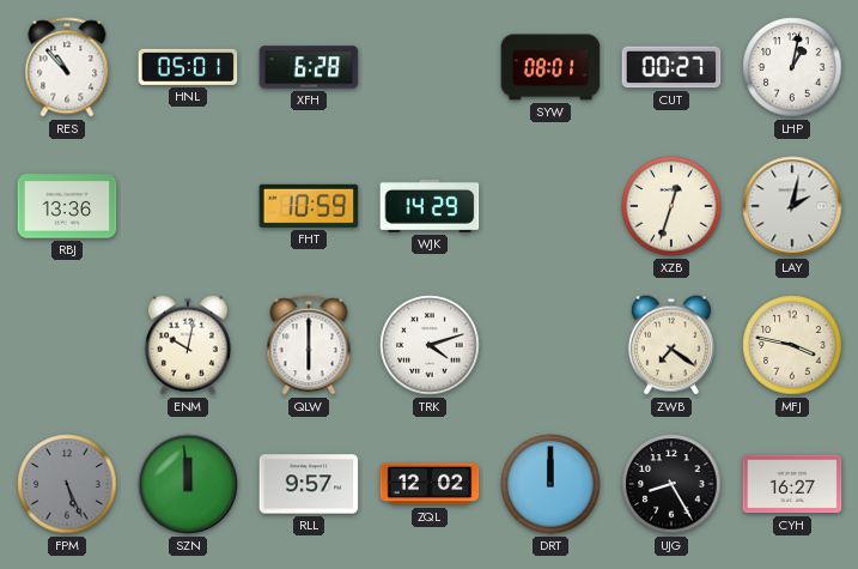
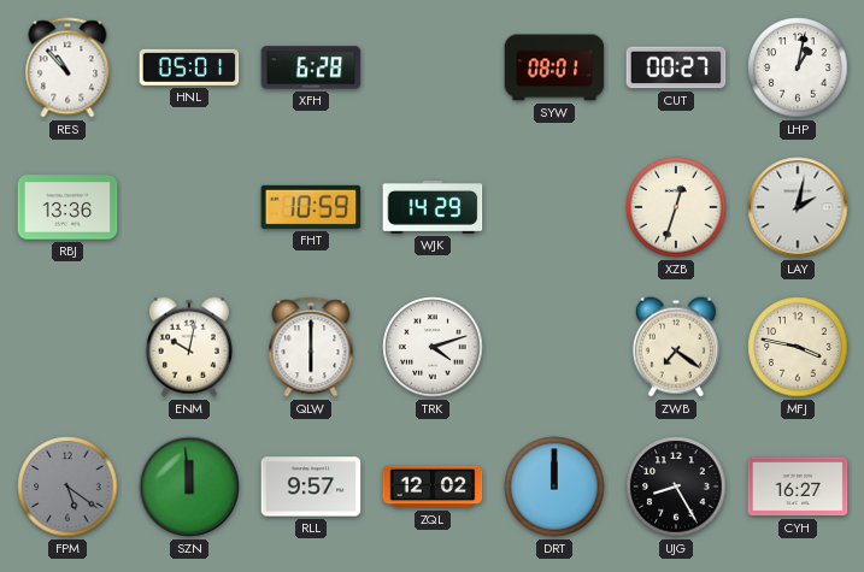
FPM: 5:26 -> 5:21 (67, 487)
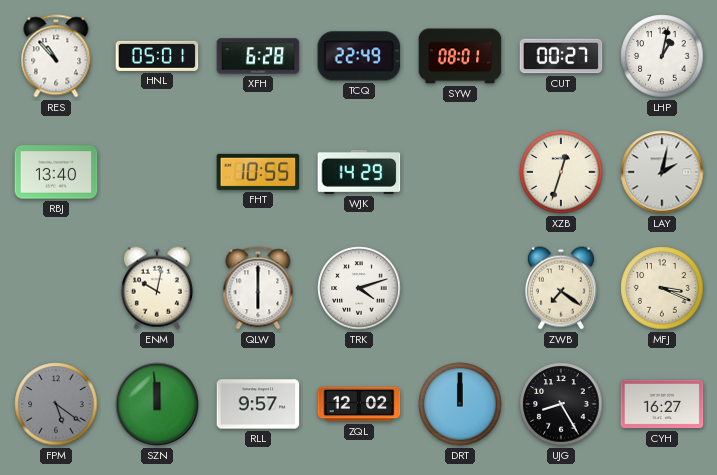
TCQ: none -> 22:49 (359, 56)
RBJ: 13:36 -> 13:40 (56, 172)
FHT: 10:59 -> 10:55 (258, 172)
MFJ: 3:47 -> 3:19 (662, 288)
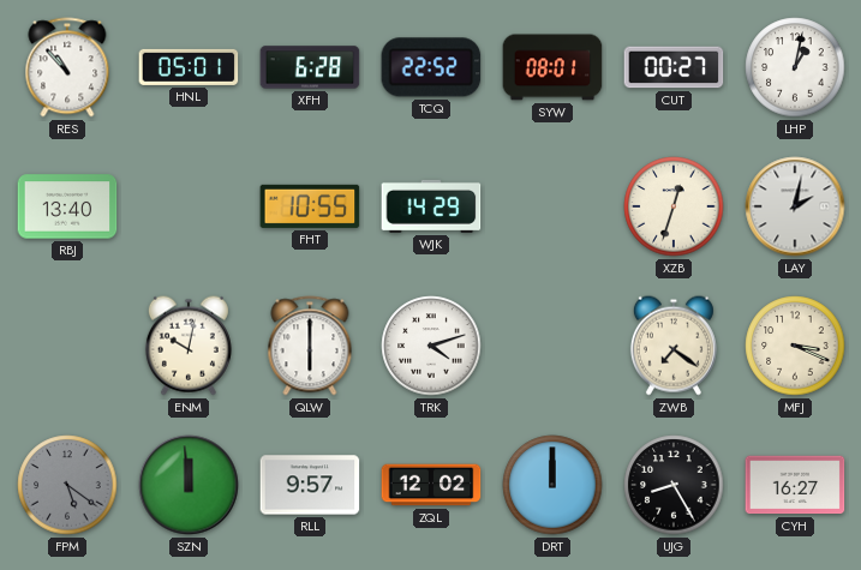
TCQ: 22:49 -> 22:52 (431, 67)
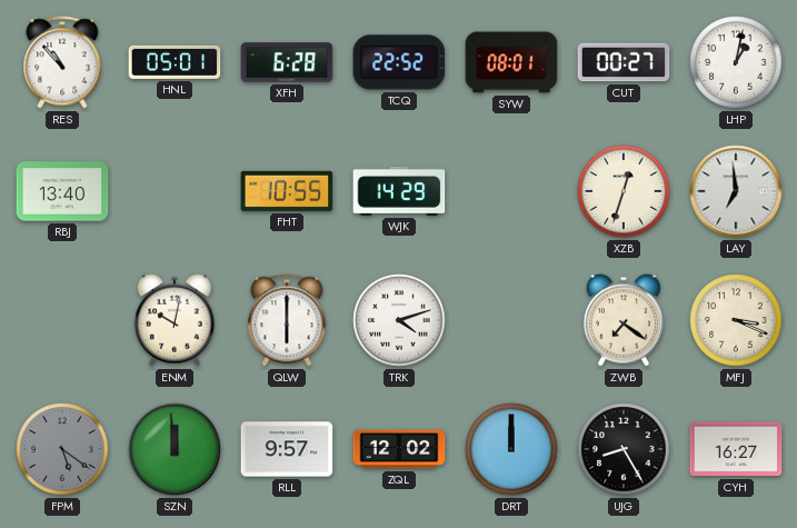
LAY: 2:02 -> 6:59 (736, 191)
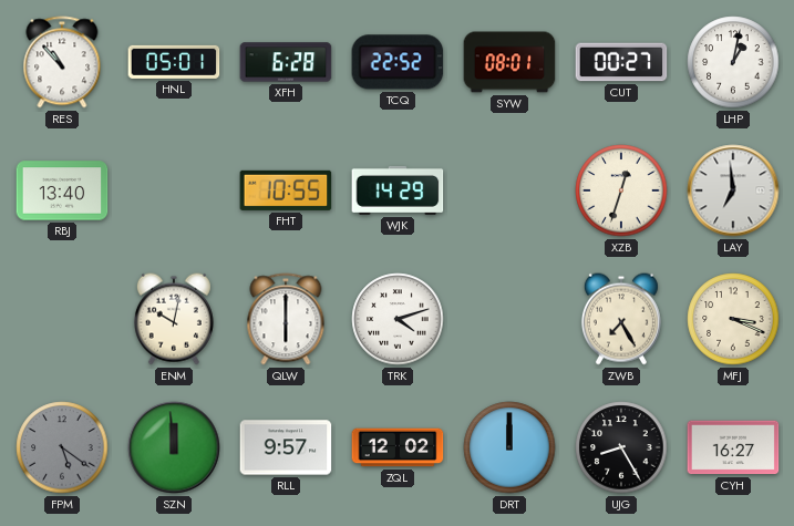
ZWB: 7:21 -> 7:25 (621, 319)
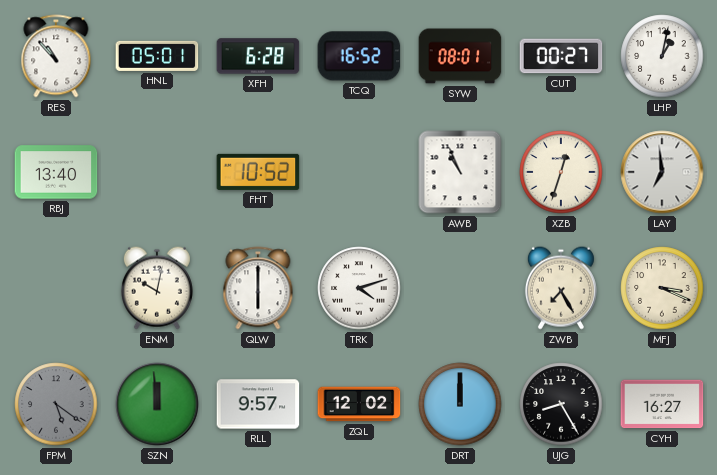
TCQ: 22:52 -> 16:52 (359, 56)
FHT: 10:55 -> 10:52 (258, 172)
WJK: 14:29 -> none (398, 190)
AWB: none -> 10:56 (460, 172)
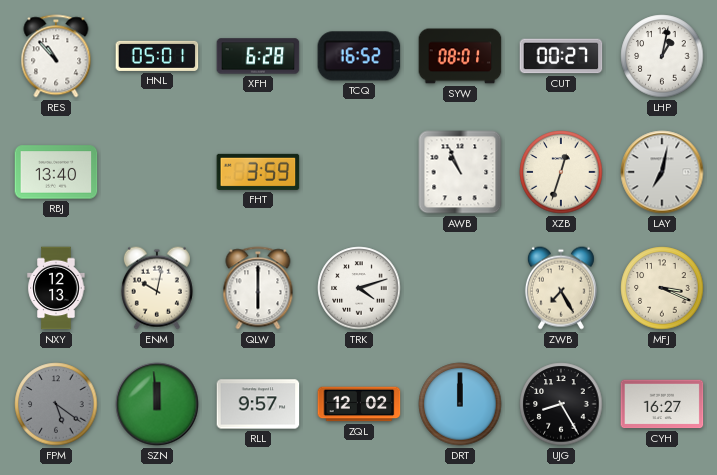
FHT: 10:52 -> 3:59 (258, 172)
LAY: 6:59 -> 7:02 (662, 172)
NXY: none -> 12:13 (56, 288)
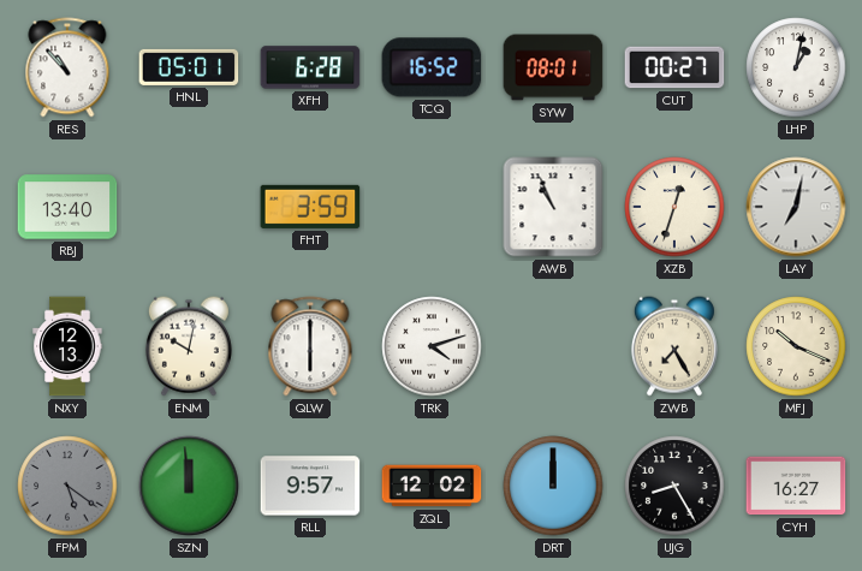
MFJ: 3:19 -> 10:19 (796, 346)
